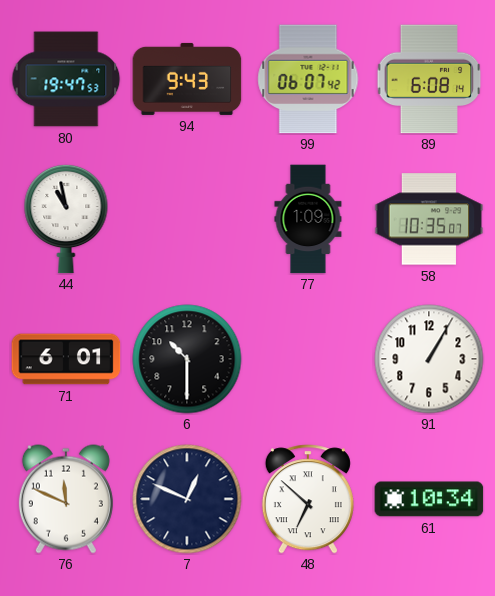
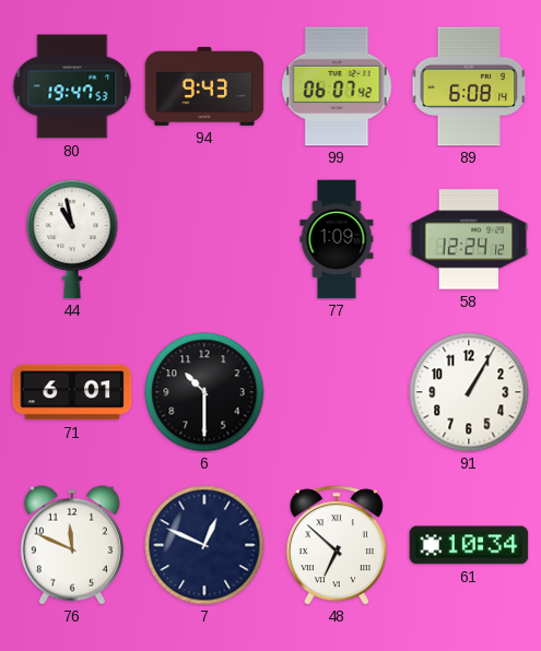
58: 10:35 -> 12:24 (469, 239)
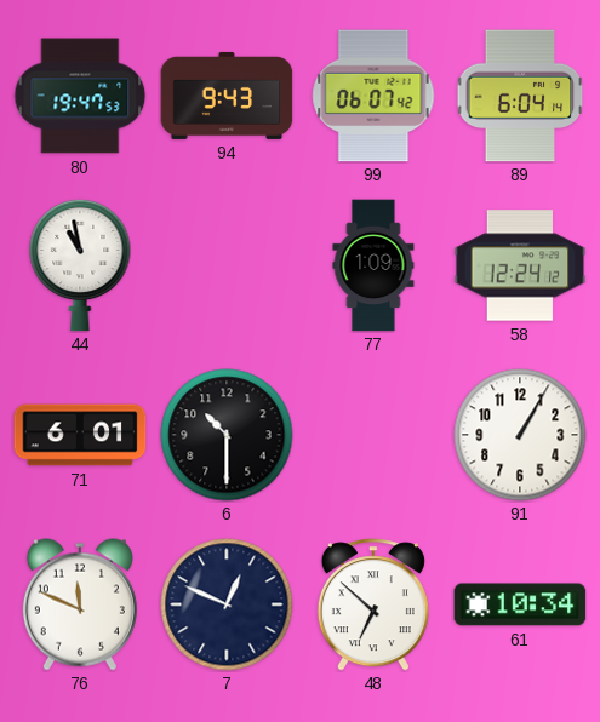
89: 6:08 -> 6:04 (520, 96)
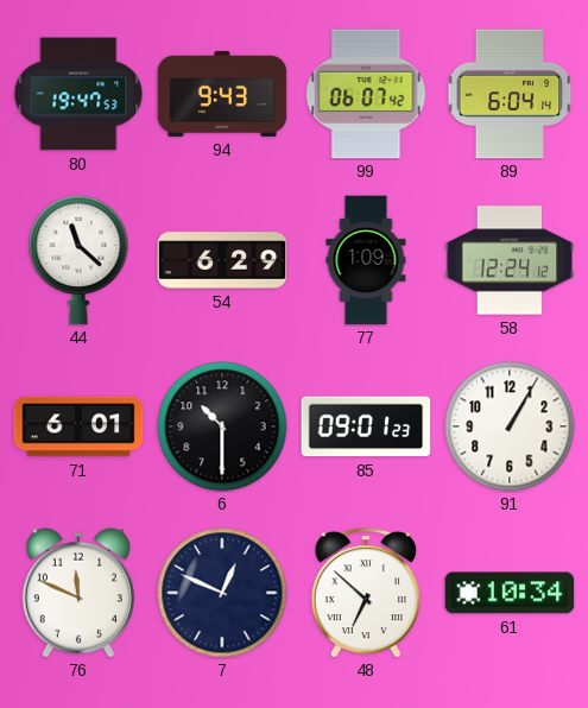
44: 10:58 -> 11:22 (78, 260)
54: none -> 6:29 (222, 260)
85: none -> 09:01 (366, 426)
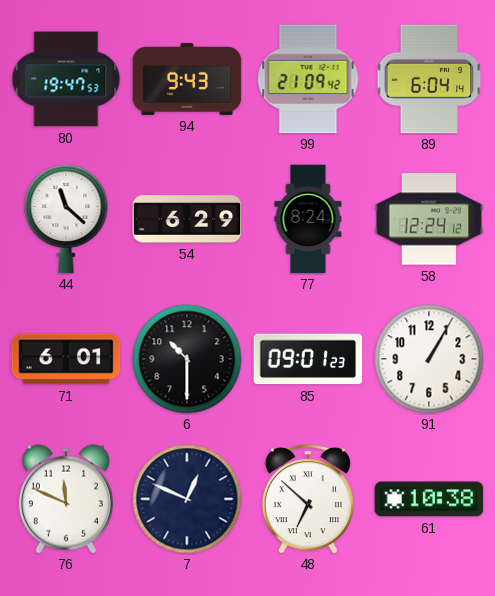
99: 06:07 -> 21:09 (308, 79)
77: 1:09 -> 8:24 (308, 219)
61: 10:34 -> 10:38 (429, 499)
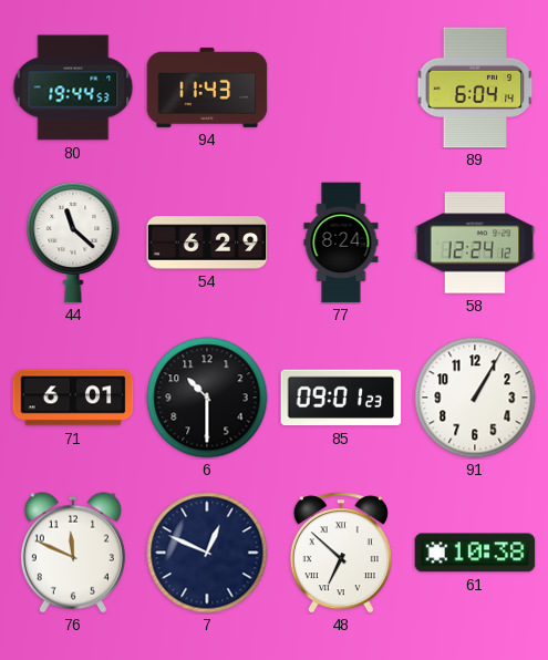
80: 19:47 -> 19:44 (73, 87)
94: 9:43 -> 11:43 (207, 87)
99: 21:09 -> none (308, 79)
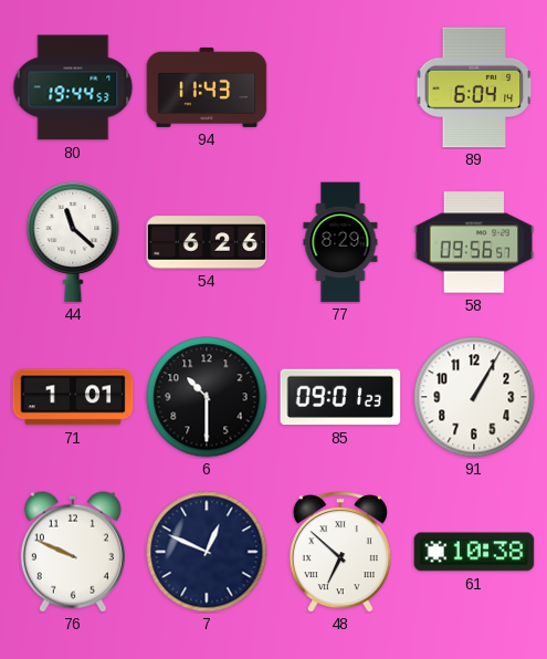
54: 6:29 -> 6:26 (207, 242)
77: 8:24 -> 8:29 (340, 242)
58: 12:24 -> 09:56 (474, 242)
71: 6:01 -> 1:01 (73, 397)
76: 11:49 -> 9:49 (73, 552)
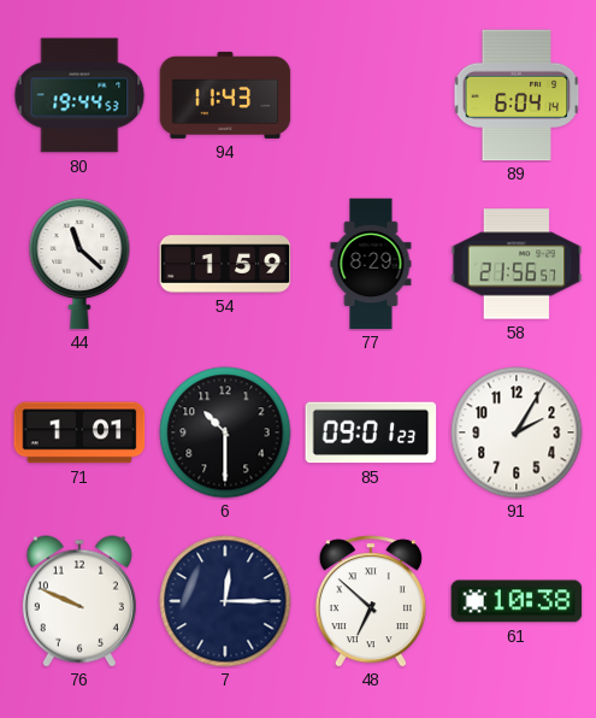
54: 6:26 -> 1:59 (225, 264)
58: 09:56 -> 21:56 (517, 264)
91: 1:05 -> 2:05 (517, 432)
7: 12:49 -> 12:15 (225, 601)
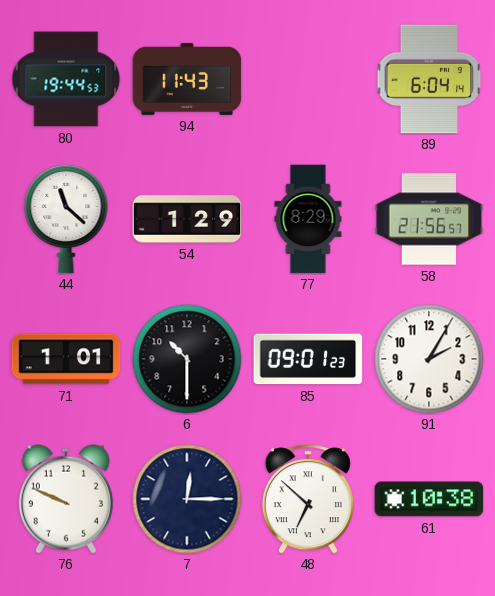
54: 1:59 -> 1:29 (187, 219)
